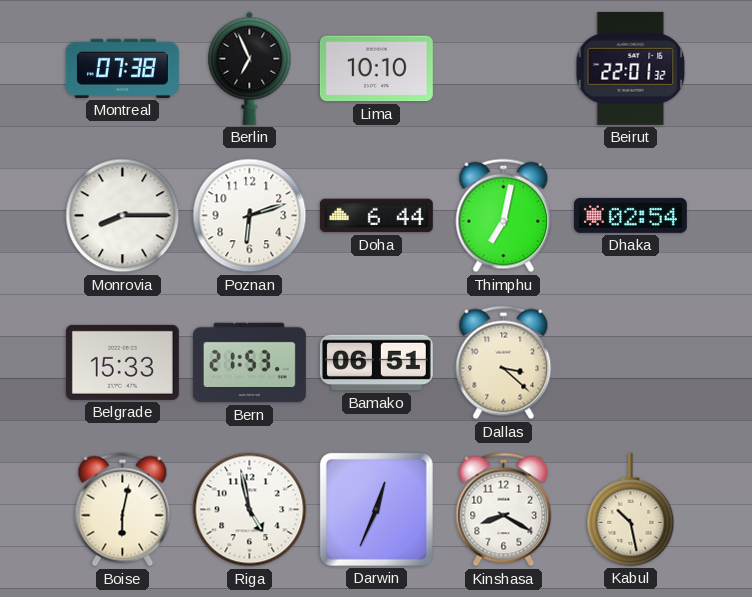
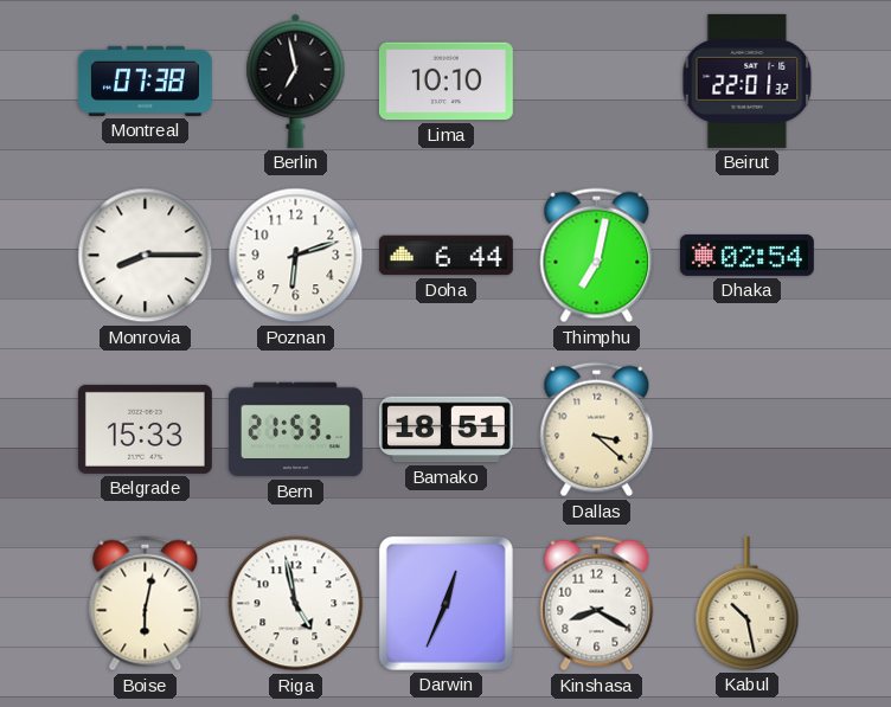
Berlin: 6:56 -> 6:58 (296, 81)
Bamako: 06:51 -> 18:51 (445, 430)
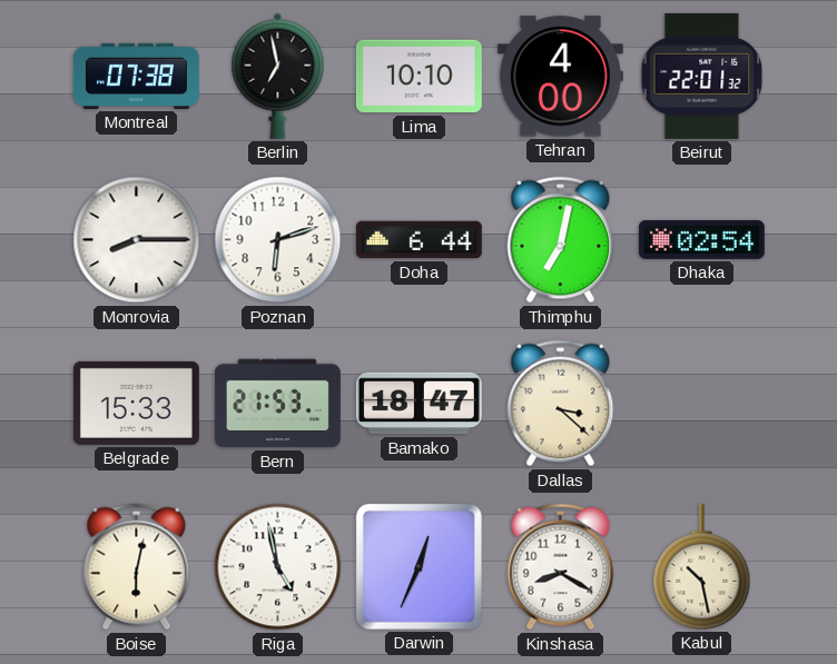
Tehran: none -> 4:00 (560, 77)
Bamako: 18:51 -> 18:47 (418, 404)
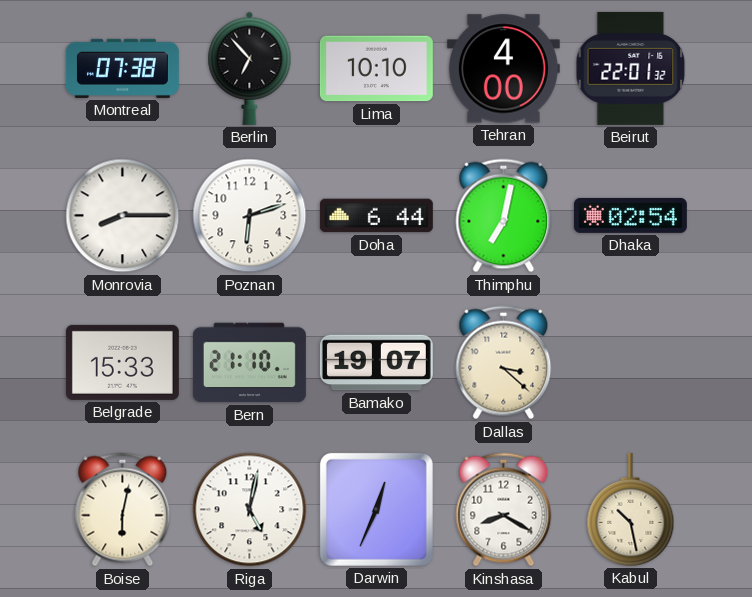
Berlin: 6:58 -> 6:53 (250, 68)
Bern: 21:53 -> 21:10 (249, 363)
Bamako: 18:47 -> 19:07 (376, 363)
Riga: 4:58 -> 5:02 (250, 510)
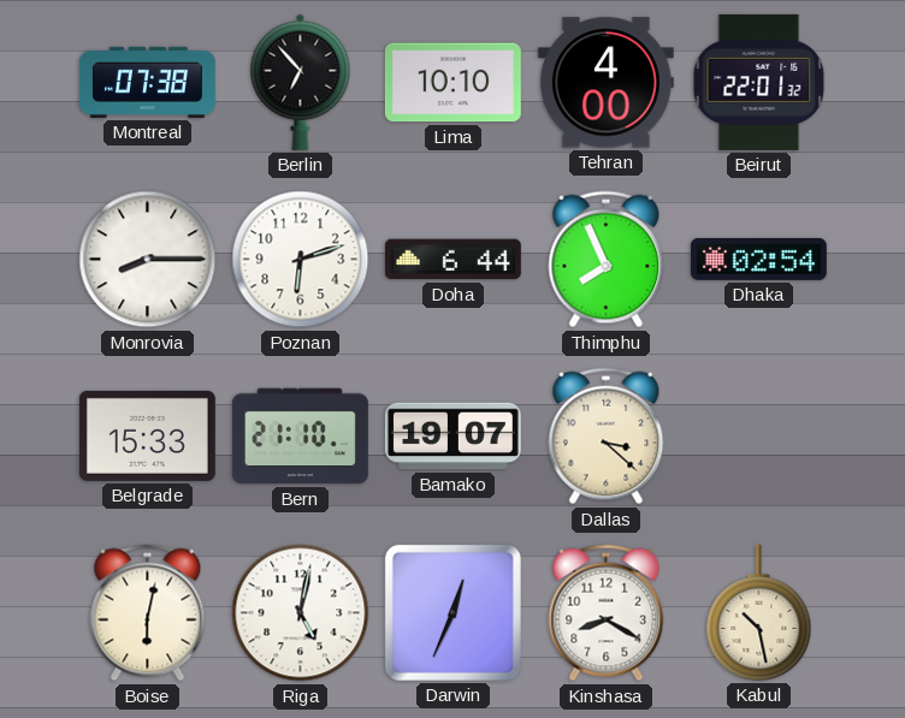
Thimphu: 7:02 -> 7:56 (607, 260)
